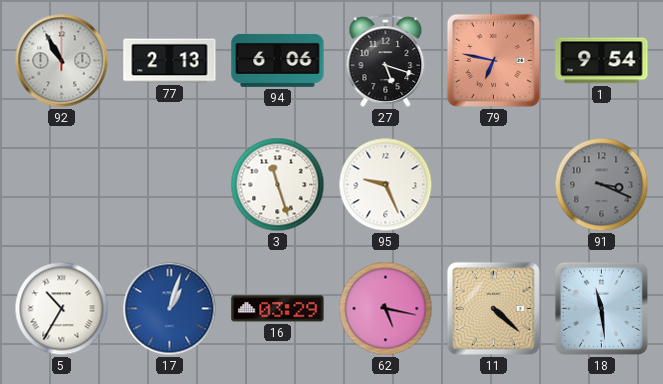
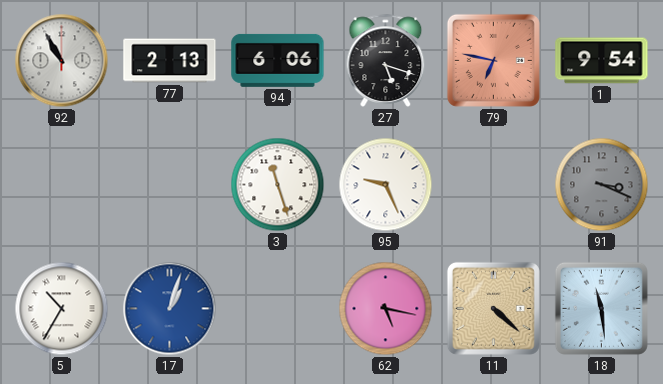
16: 03:29 -> none (278, 309)
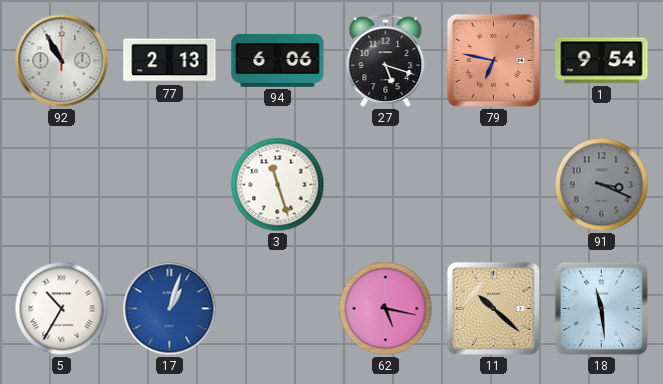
95: 9:26 -> none (386, 185)
11: 4:22 -> 10:22 (493, 308)
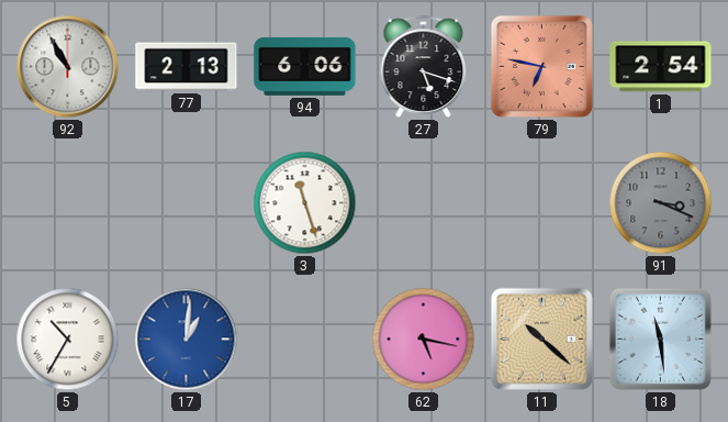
1: 9:54 -> 2:54 (661, 67)
17: 1:03 -> 1:01 (187, 340)
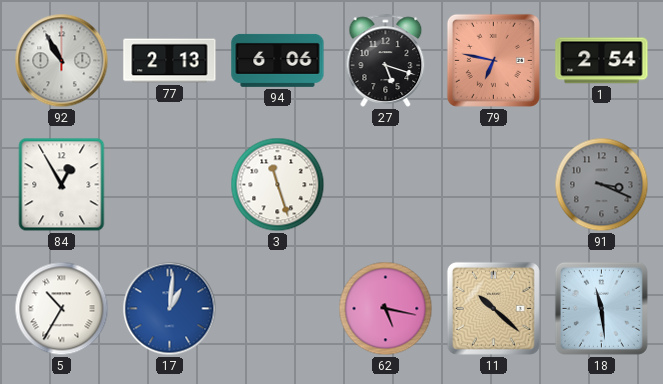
84: none -> 12:55 (62, 185)
